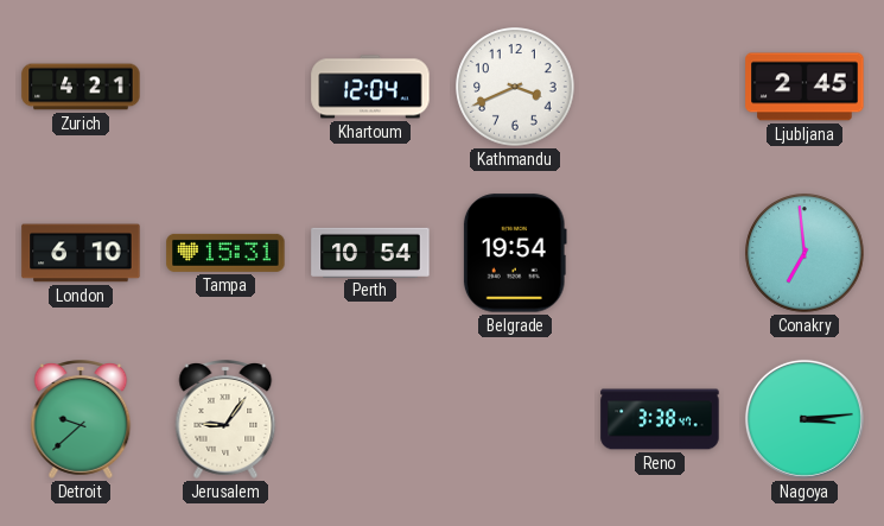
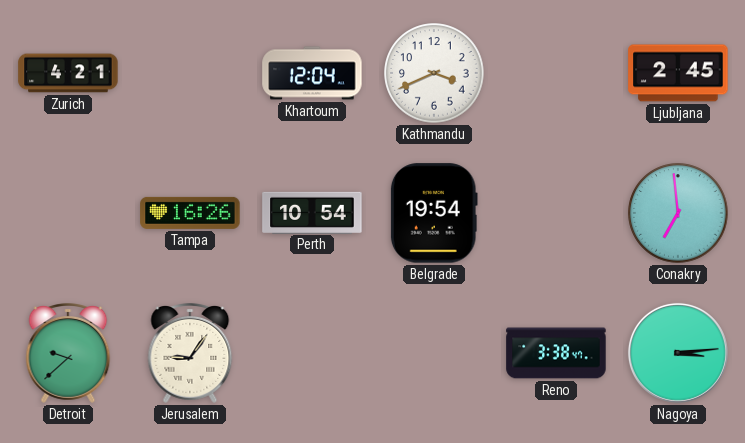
London: 6:10 -> none (81, 253)
Tampa: 15:31 -> 16:26 (190, 213)
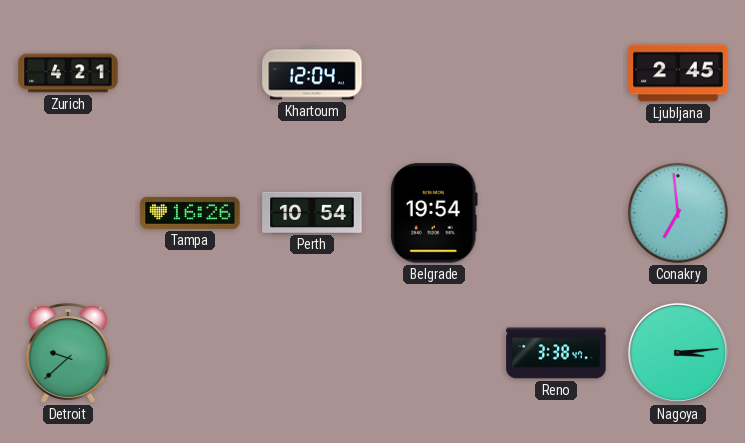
Kathmandu: 3:41 -> none (434, 73)
Jerusalem: 9:06 -> none (190, 354)
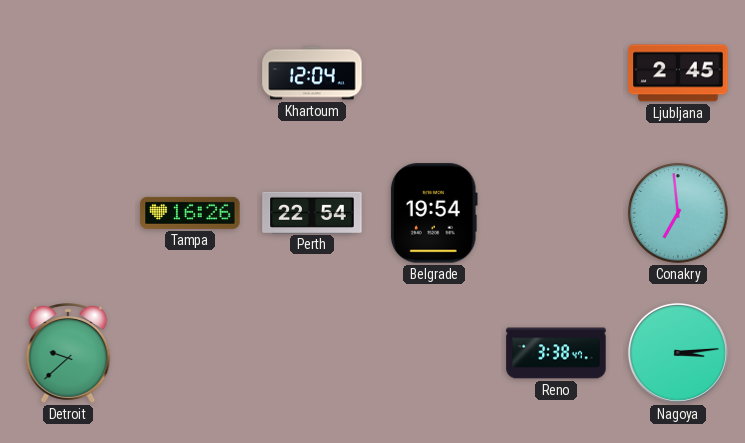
Zurich: 4:21 -> none (68, 73)
Perth: 10:54 -> 22:54 (312, 212)
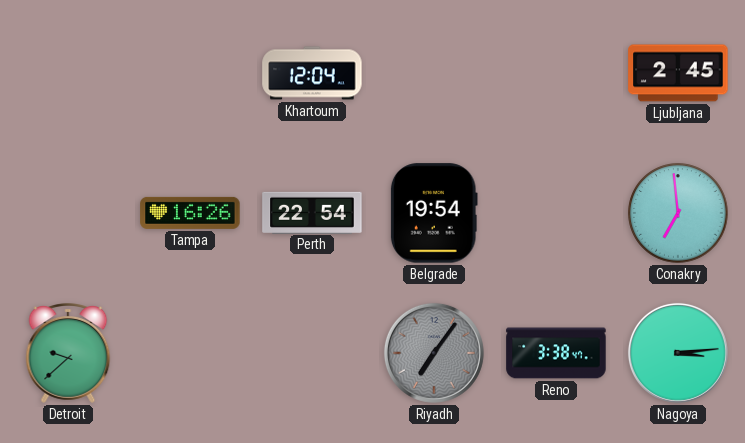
Riyadh: none -> 7:06 (434, 353)
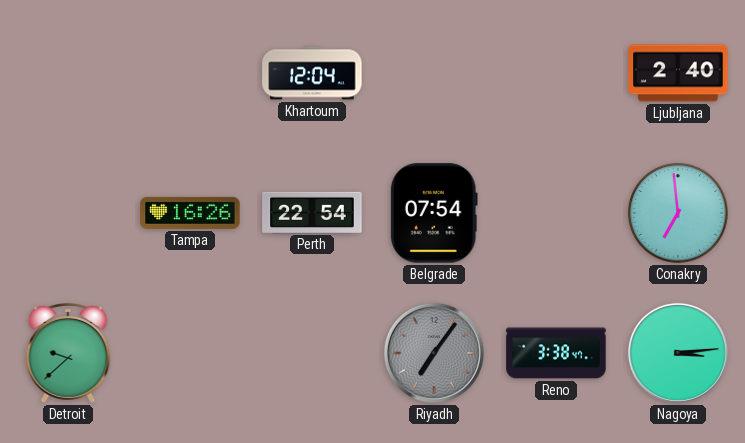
Ljubljana: 2:45 -> 2:40 (678, 73)
Belgrade: 19:54 -> 07:54 (434, 213)
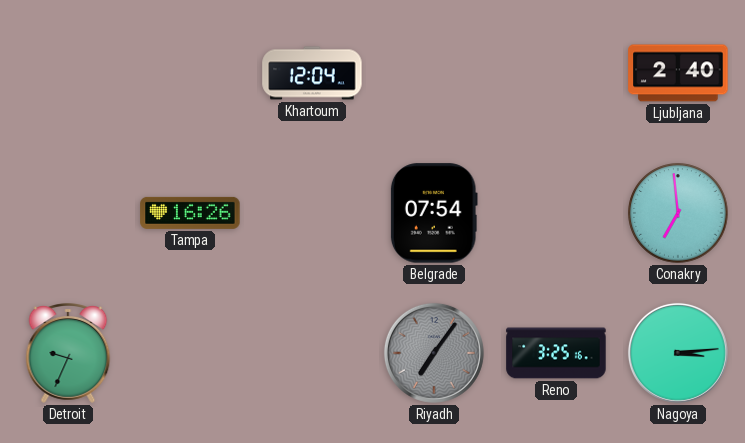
Perth: 22:54 -> none (312, 212)
Detroit: 9:38 -> 9:34 (68, 354)
Reno: 3:38 -> 3:25 (556, 353)
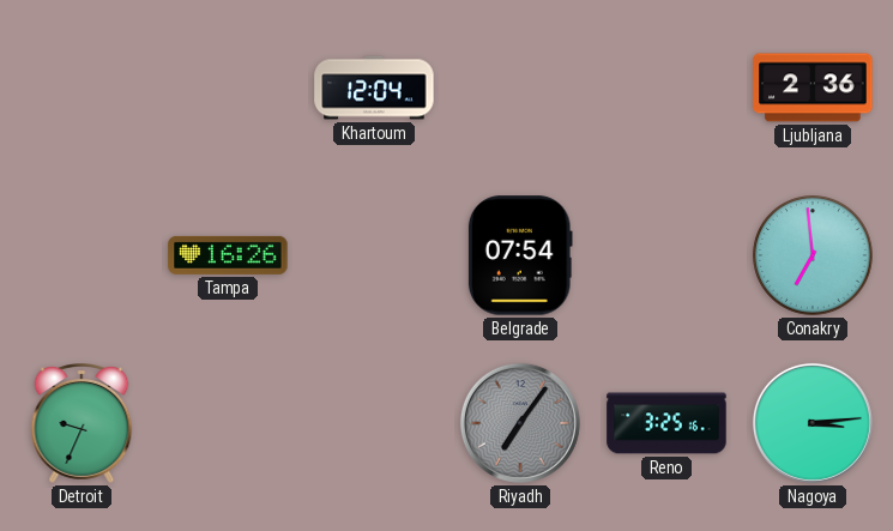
Ljubljana: 2:40 -> 2:36 (813, 88)
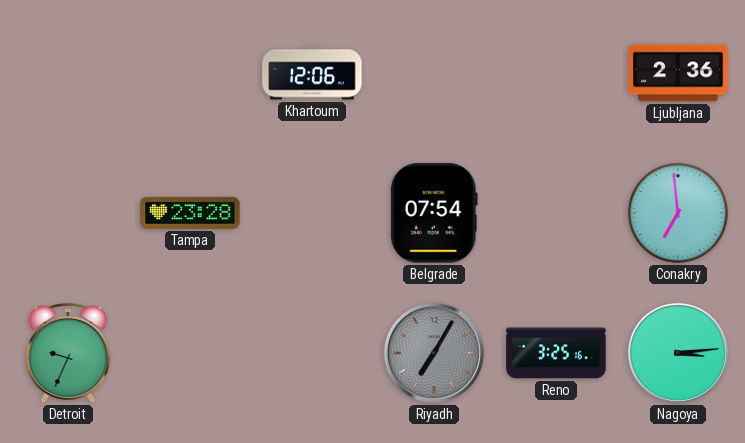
Khartoum: 12:04 -> 12:06 (312, 73)
Tampa: 16:26 -> 23:28 (190, 213)
Riyadh: 7:06 -> 7:05 (434, 353)
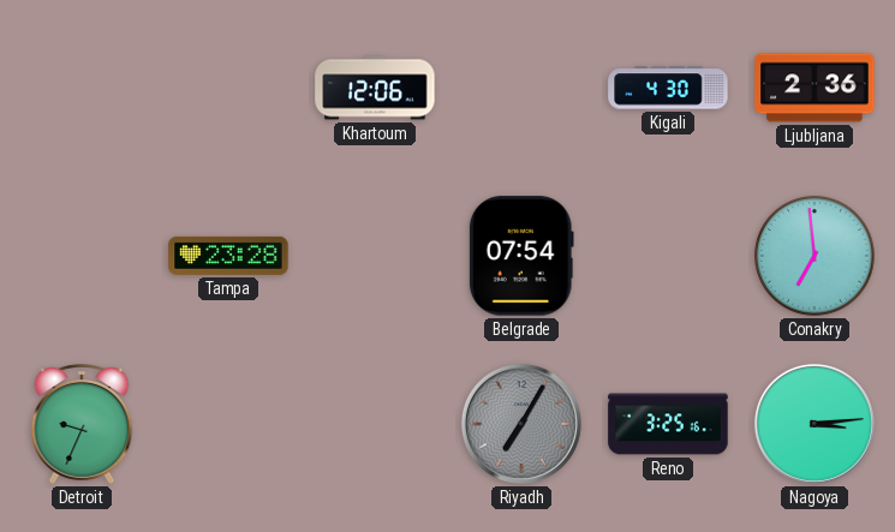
Kigali: none -> 4:30 (668, 88)
